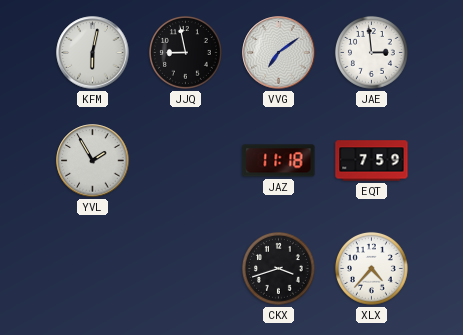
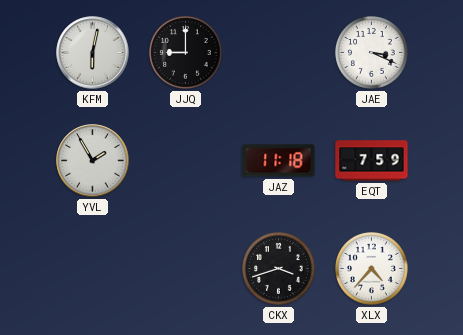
JJQ: 8:58 -> 9:00 (186, 53)
VVG: 7:09 -> none (279, 53)
JAE: 2:59 -> 3:19 (372, 53)
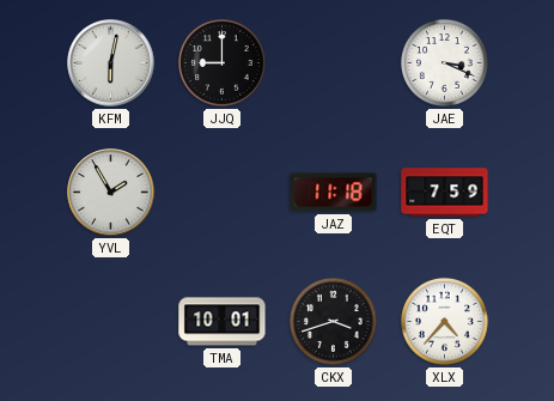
TMA: none -> 10:01 (223, 322)
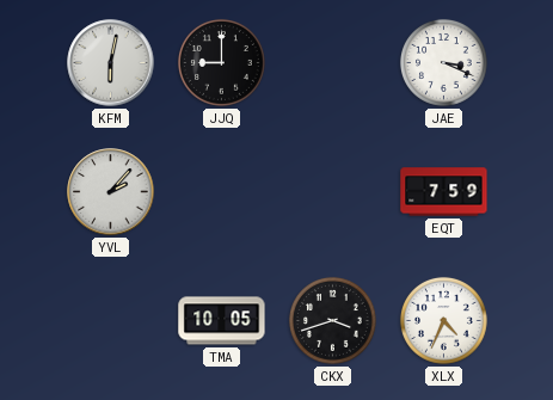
YVL: 1:55 -> 2:07 (111, 192)
JAZ: 11:18 -> none (334, 193)
TMA: 10:01 -> 10:05 (222, 321)
XLX: 4:37 -> 4:34 (444, 321)
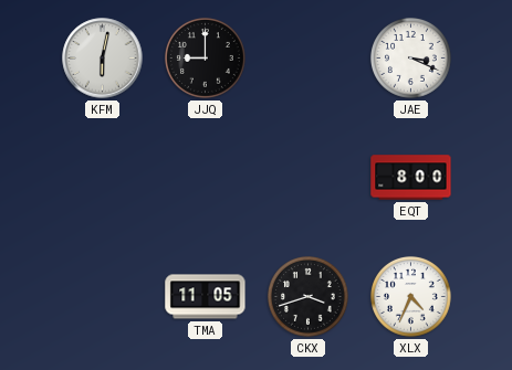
YVL: 2:07 -> none (111, 192)
EQT: 7:59 -> 8:00 (411, 178)
TMA: 10:05 -> 11:05 (206, 297)
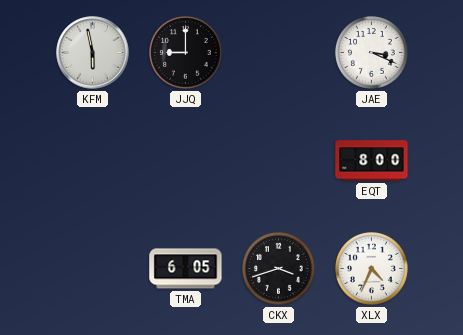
KFM: 6:02 -> 5:58 (93, 53)
TMA: 11:05 -> 6:05 (186, 269)
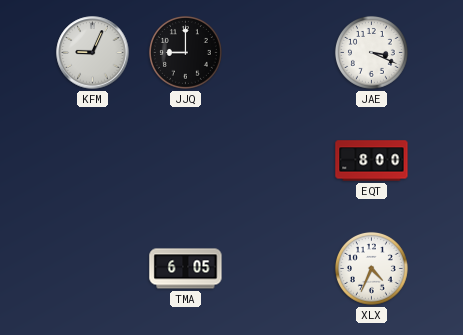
KFM: 5:58 -> 9:04 (93, 53)
CKX: 3:42 -> none (279, 269)
